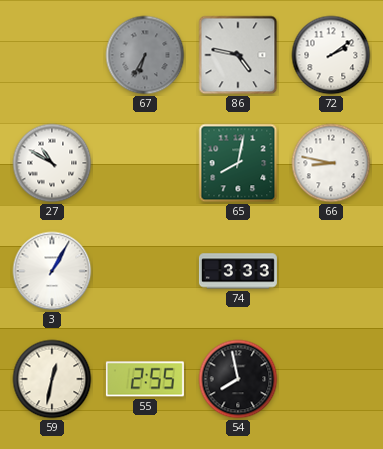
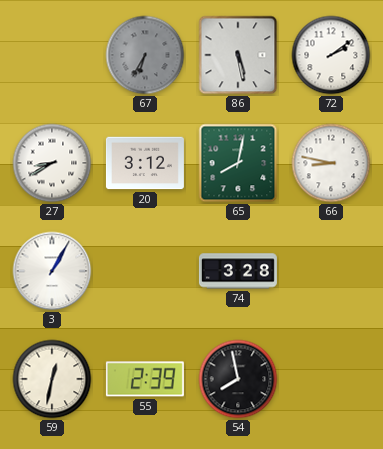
86: 4:47 -> 5:28 (238, 55)
27: 10:50 -> 8:40 (52, 163)
20: none -> 3:12 (145, 163)
74: 3:33 -> 3:28 (238, 271)
55: 2:55 -> 2:39 (145, 379)
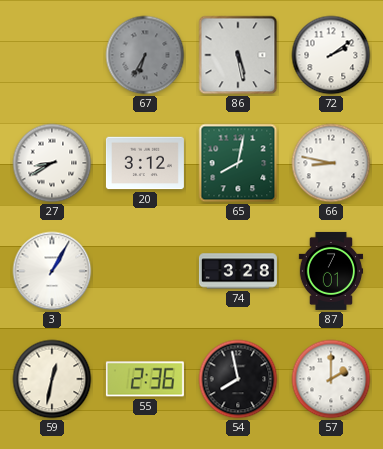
87: none -> 7:01 (331, 271)
55: 2:39 -> 2:36 (145, 379)
57: none -> 2:00 (331, 379)
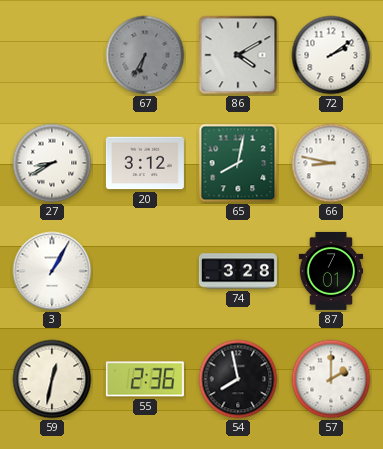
86: 5:28 -> 4:10 (238, 55)
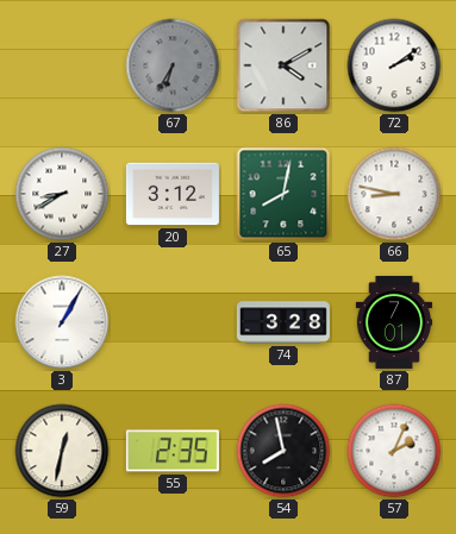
55: 2:36 -> 2:35 (173, 451)
57: 2:00 -> 2:04 (394, 451)
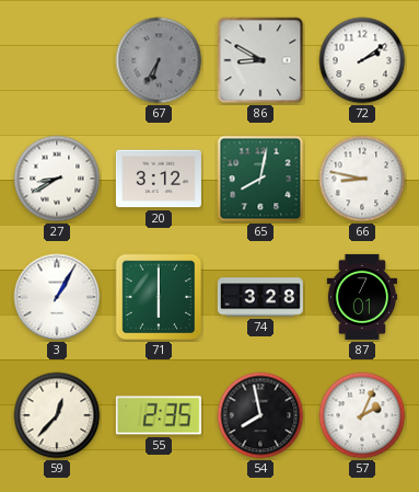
86: 4:10 -> 8:50 (260, 60)
71: none -> 6:00 (159, 297)
59: 12:32 -> 12:37 (57, 415)
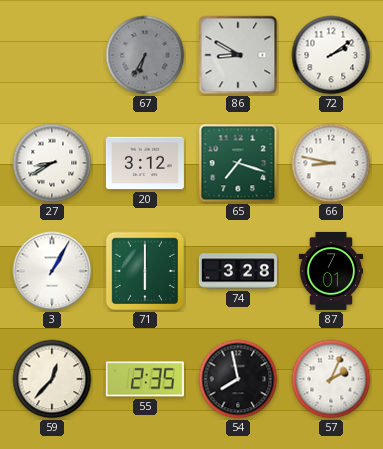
65: 8:02 -> 7:18 (238, 163)
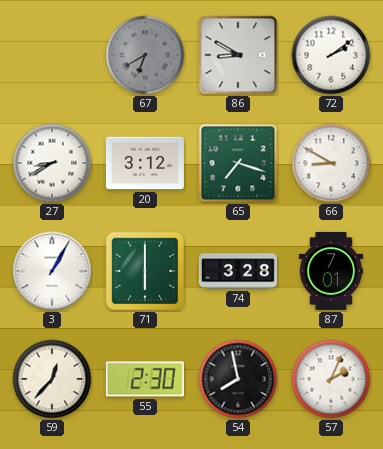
67: 6:35 -> 6:40 (145, 55)
66: 8:47 -> 8:50 (331, 163)
55: 2:35 -> 2:30 (145, 379)
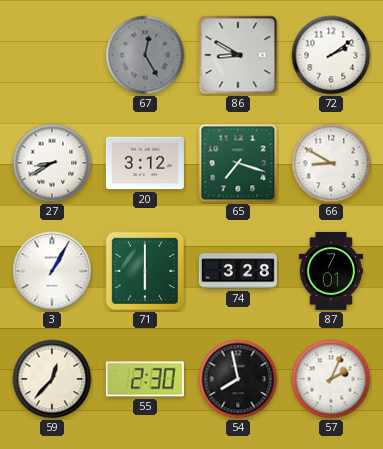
67: 6:40 -> 12:25 (145, 55)
